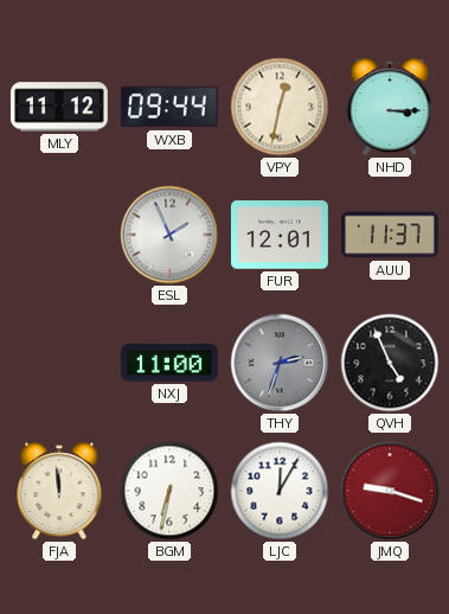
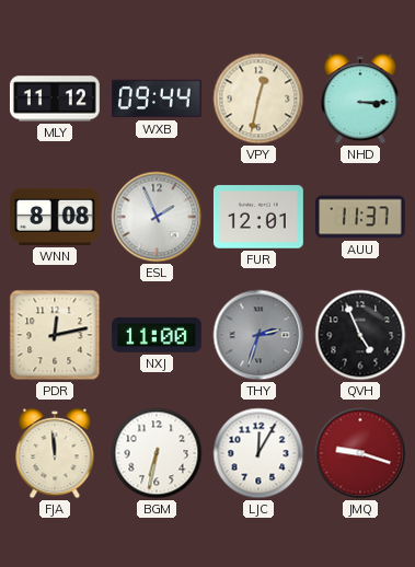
WNN: none -> 8:08 (55, 217)
PDR: none -> 12:13 (55, 335)
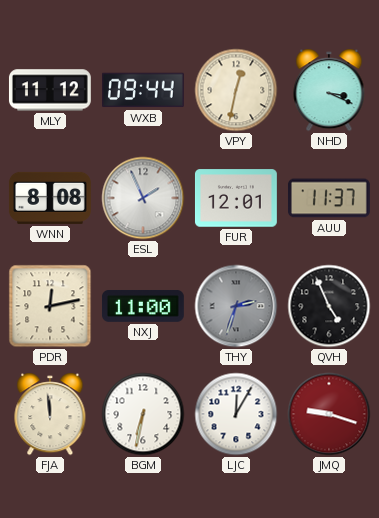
NHD: 3:15 -> 3:19 (329, 90)
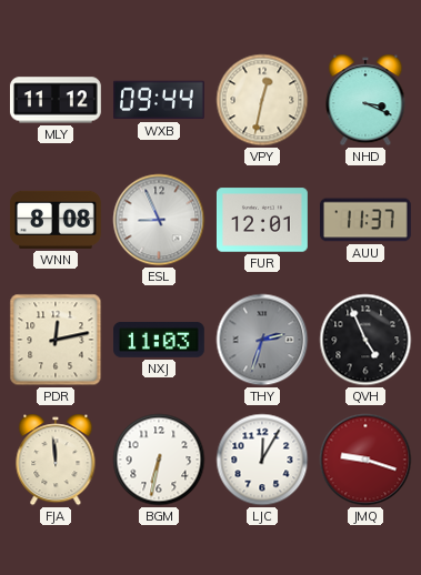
ESL: 1:56 -> 8:56 (159, 220)
NXJ: 11:00 -> 11:03 (159, 340)
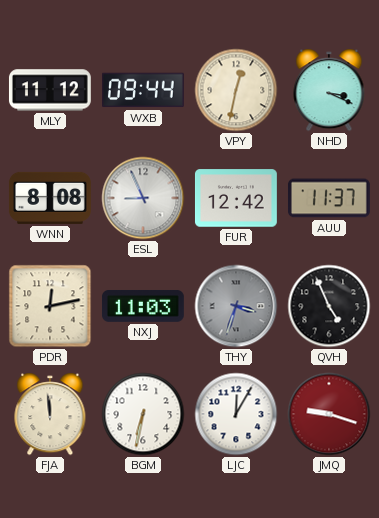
FUR: 12:01 -> 12:42 (236, 198)
THY: 2:33 -> 3:33 (236, 306)
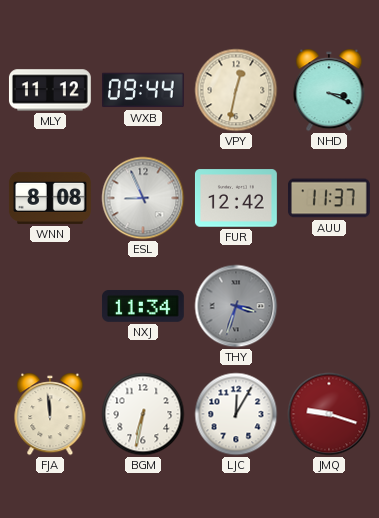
PDR: 12:13 -> none (50, 306)
NXJ: 11:03 -> 11:34 (143, 306)
QVH: 4:56 -> none (329, 306)
